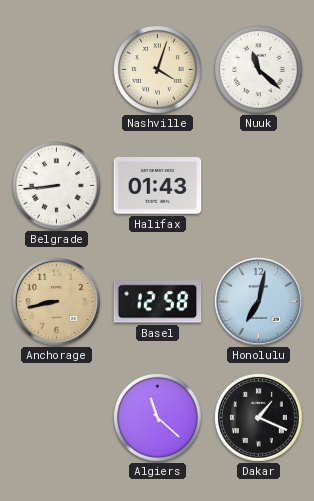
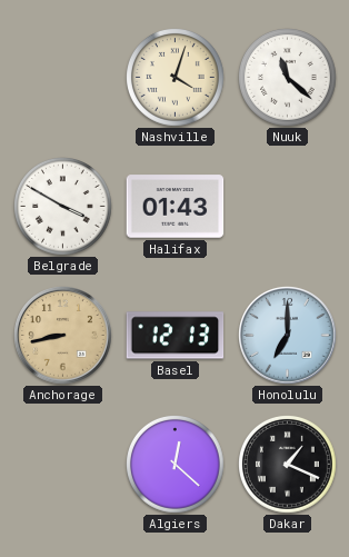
Belgrade: 8:44 -> 3:50 (63, 207)
Basel: 12:58 -> 12:13 (176, 336)
Honolulu: 7:02 -> 7:00 (288, 336)
Algiers: 11:22 -> 12:22 (176, 465)
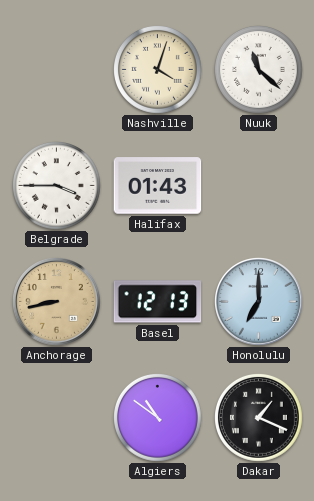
Belgrade: 3:50 -> 3:45 (57, 186)
Algiers: 12:22 -> 10:51 (158, 418)
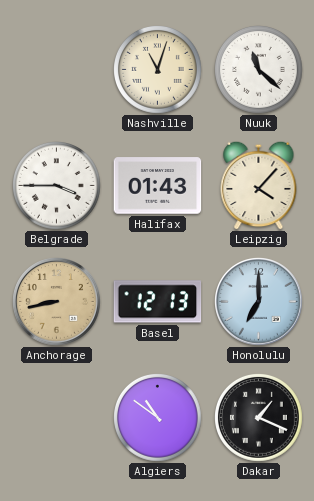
Nashville: 4:03 -> 11:03 (158, 70)
Leipzig: none -> 4:07 (259, 185)
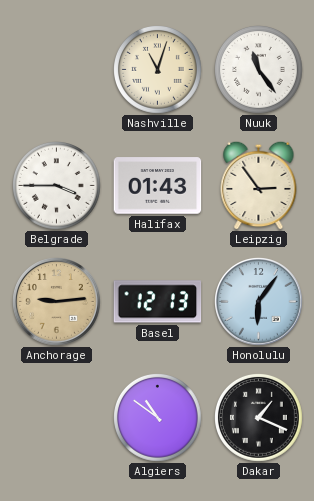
Nuuk: 11:22 -> 11:24 (259, 70)
Leipzig: 4:07 -> 2:54 (259, 185)
Anchorage: 8:43 -> 9:14 (57, 302)
Honolulu: 7:00 -> 6:06 (259, 302)
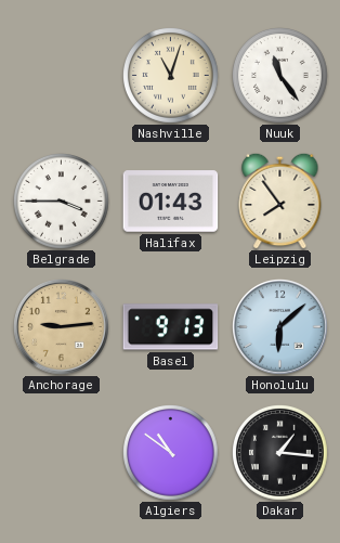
Leipzig: 2:54 -> 7:54 (280, 201)
Basel: 12:13 -> 9:13 (171, 327)
Honolulu: 6:06 -> 6:08 (280, 327)
Dakar: 1:19 -> 1:16 (280, 453)
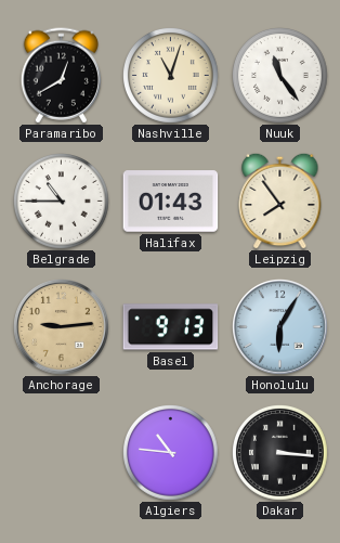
Paramaribo: none -> 12:40 (61, 76)
Belgrade: 3:45 -> 10:45 (62, 202)
Honolulu: 6:08 -> 6:05 (280, 327)
Algiers: 10:51 -> 10:46 (171, 453)
Dakar: 1:16 -> 3:16 (280, 453)
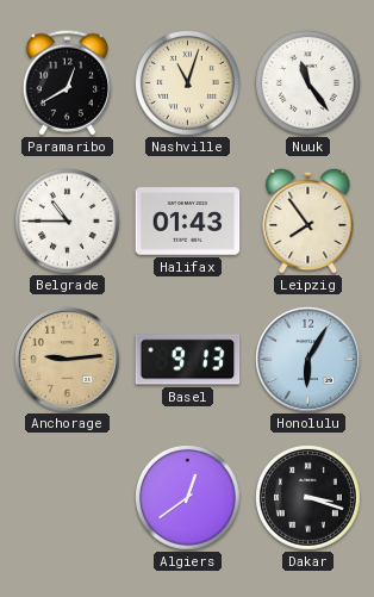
Algiers: 10:46 -> 12:39 (188, 498)
Dakar: 3:16 -> 3:18 (308, 498)
